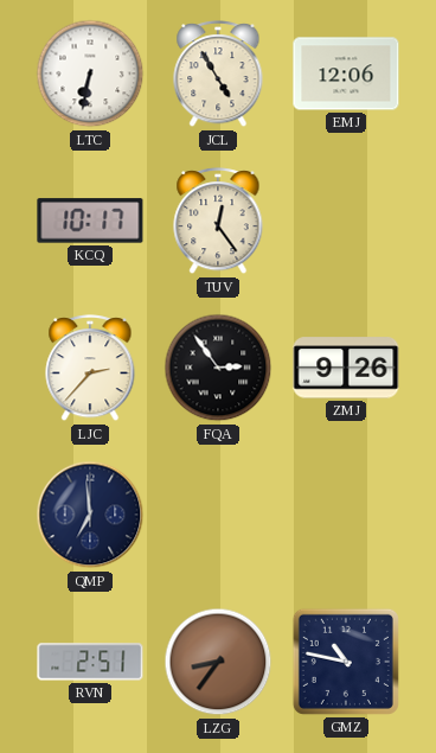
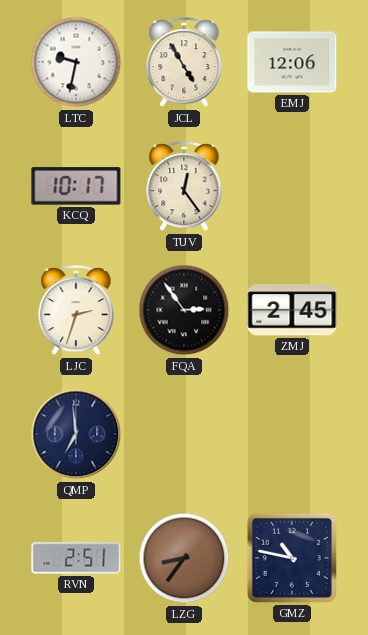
LTC: 6:32 -> 9:32 (76, 62)
LJC: 2:37 -> 2:33 (76, 311)
ZMJ: 9:26 -> 2:45 (292, 310)
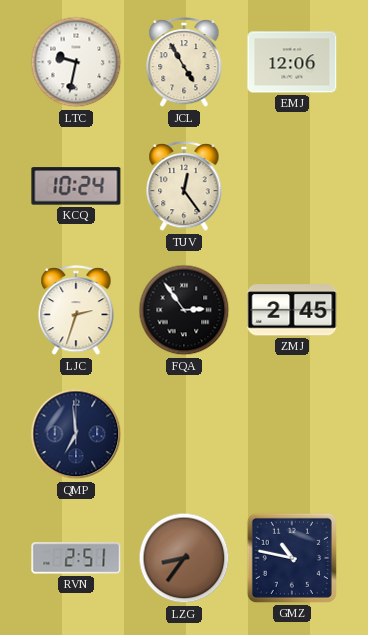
KCQ: 10:17 -> 10:24 (76, 186)
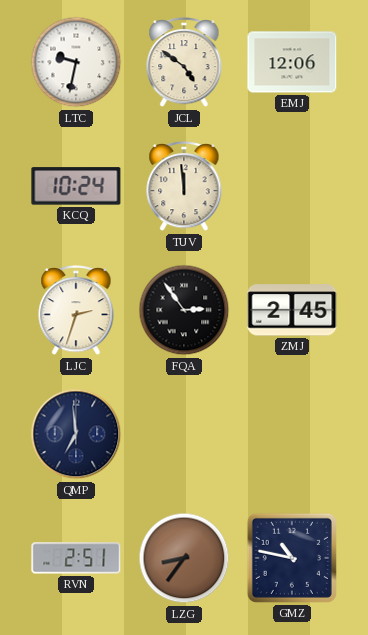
JCL: 4:55 -> 4:51 (184, 63)
TUV: 12:24 -> 11:59 (184, 187)
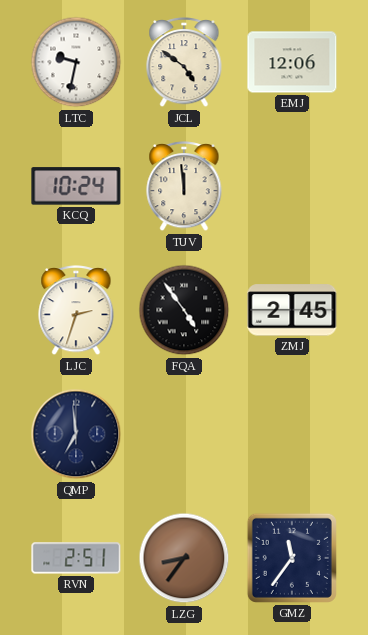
FQA: 2:54 -> 4:54 (184, 310)
GMZ: 10:47 -> 11:36 (292, 558)
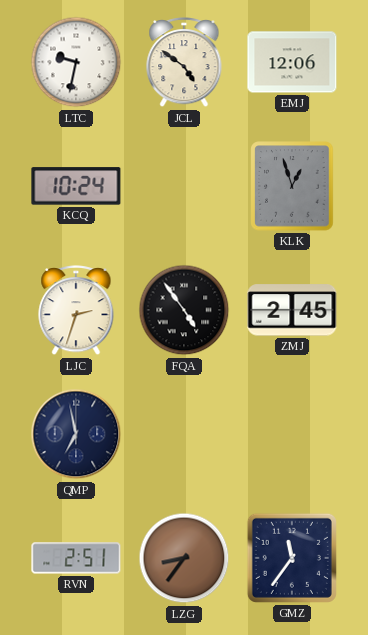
TUV: 11:59 -> none (184, 187)
KLK: none -> 12:57 (292, 186)
QMP: 6:59 -> 6:58 (76, 434)
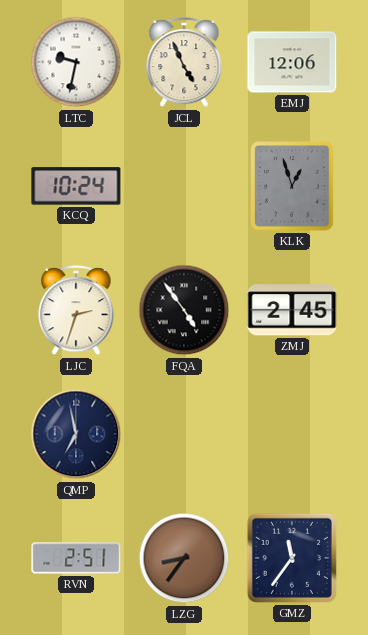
JCL: 4:51 -> 4:56 (184, 63)
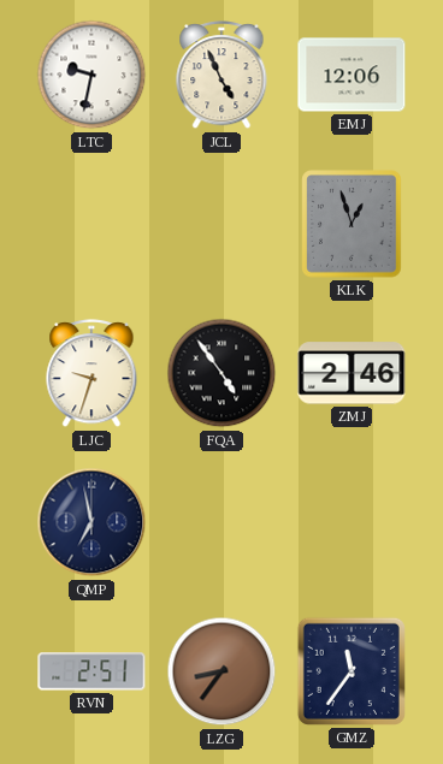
KCQ: 10:24 -> none (76, 186)
LJC: 2:33 -> 9:33 (91, 374)
ZMJ: 2:45 -> 2:46 (352, 373)
